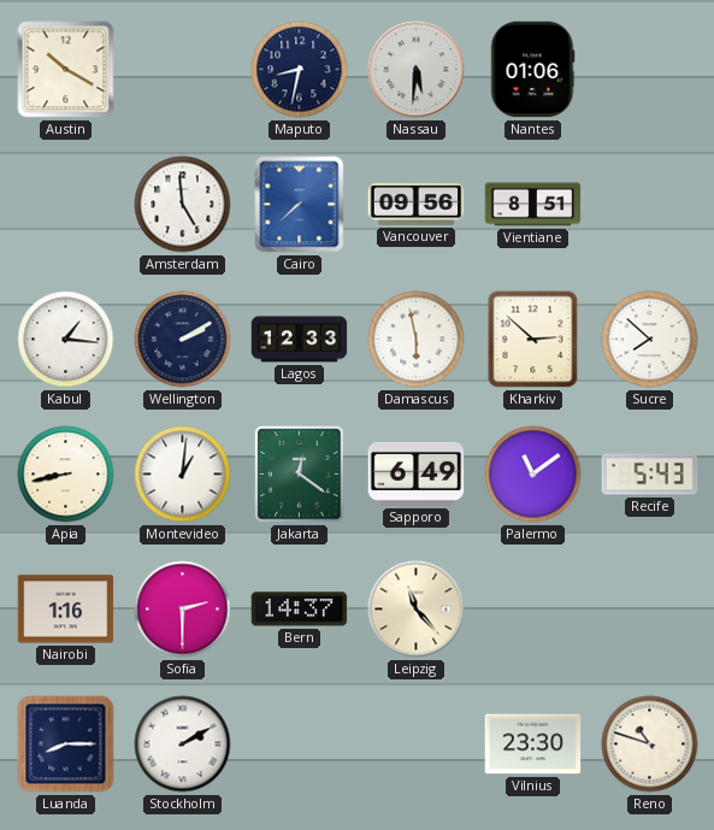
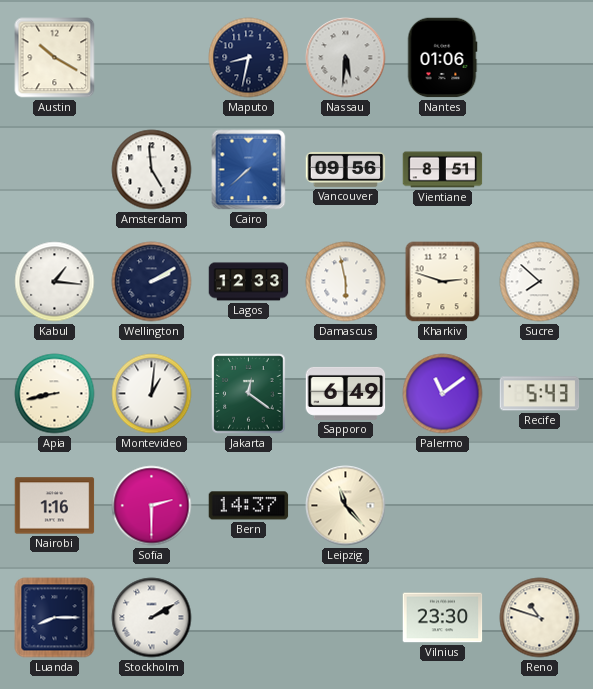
Kharkiv: 2:52 -> 2:48 (443, 282)
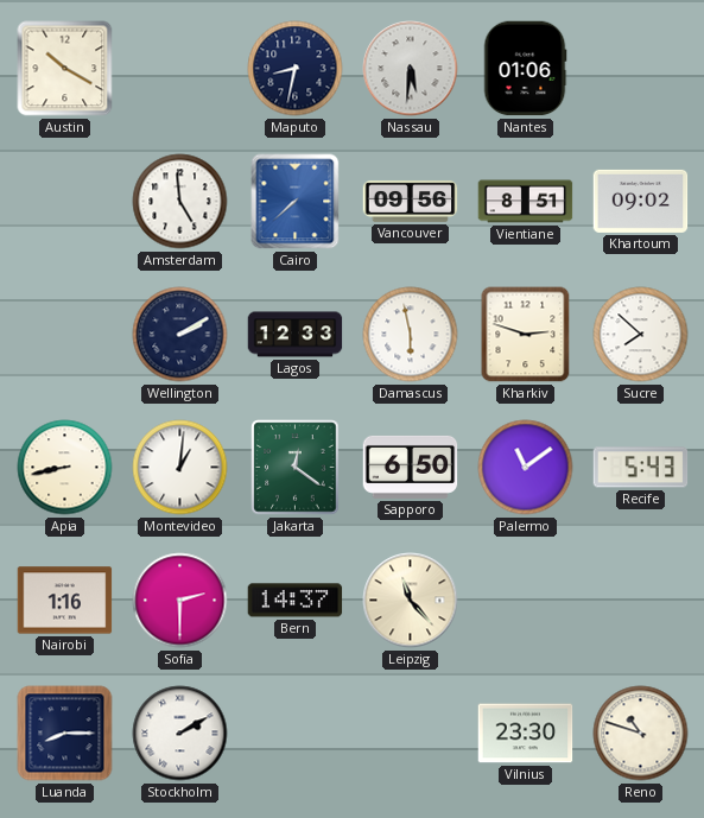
Khartoum: none -> 09:02 (641, 201)
Kabul: 1:16 -> none (55, 282)
Sapporo: 6:49 -> 6:50 (411, 467)
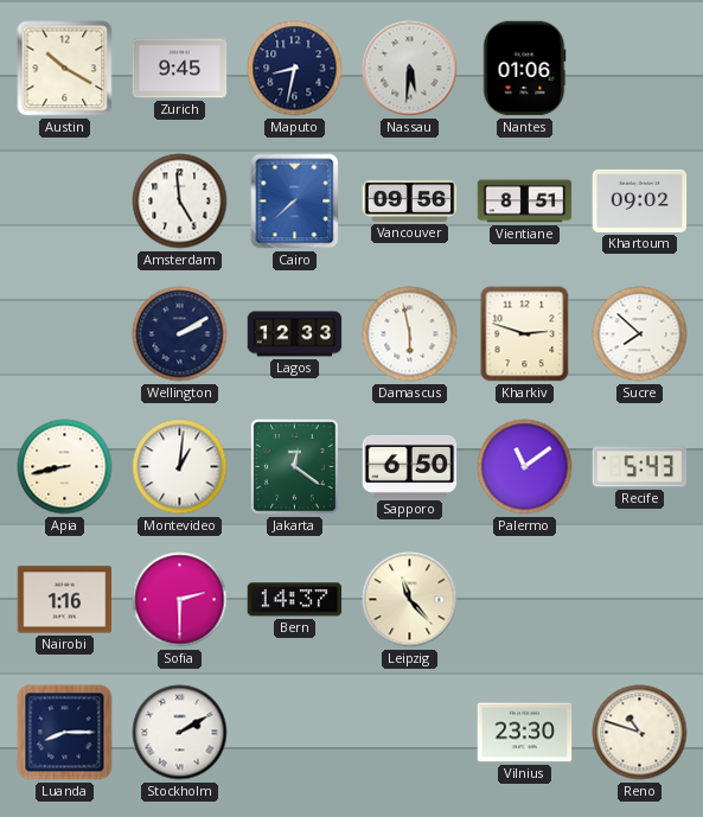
Zurich: none -> 9:45 (180, 69)
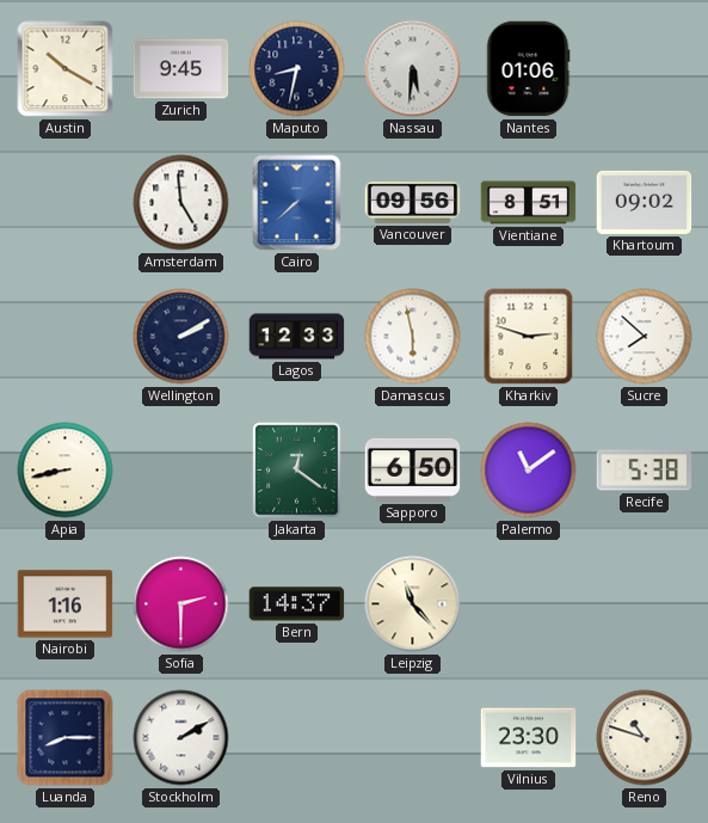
Montevideo: 1:01 -> none (180, 467)
Recife: 5:43 -> 5:38 (645, 471)
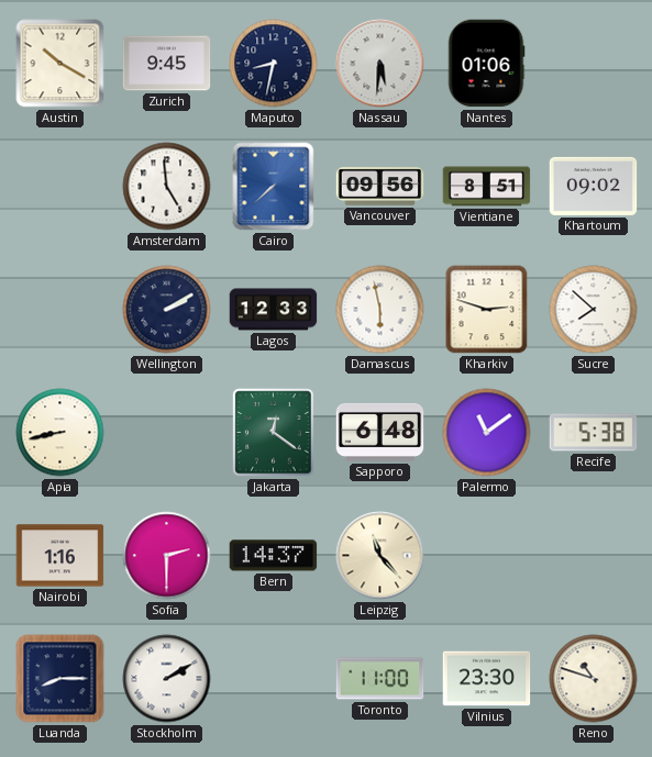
Sapporo: 6:50 -> 6:48 (380, 432)
Toronto: none -> 11:00 (380, 679)
